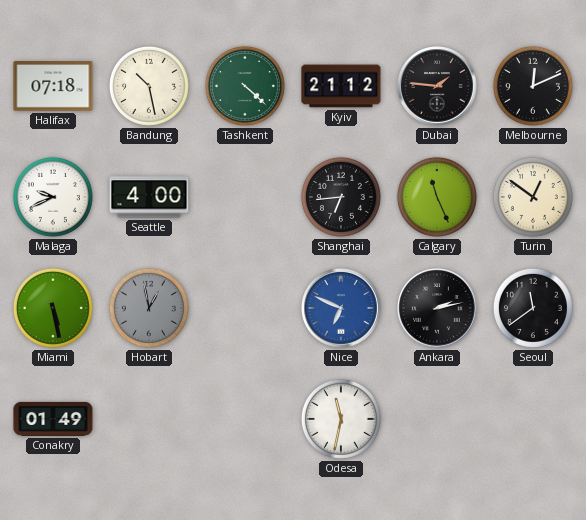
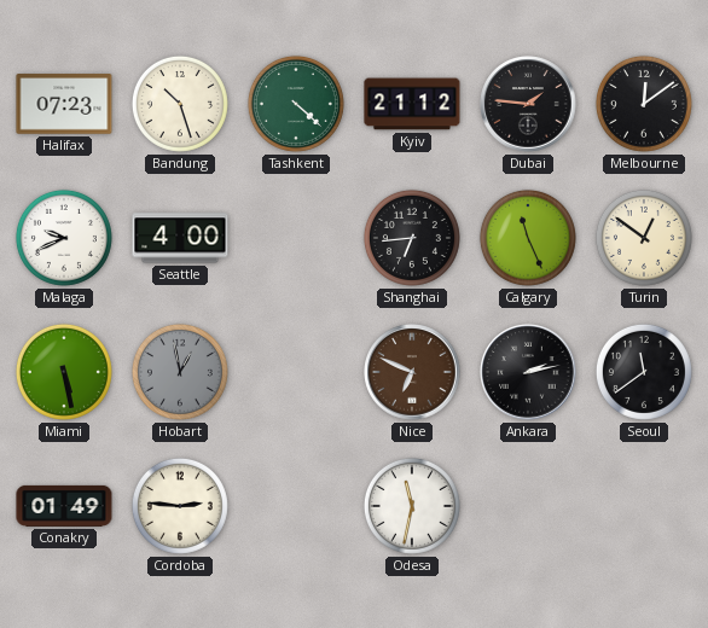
Halifax: 07:18 -> 07:23 (64, 104)
Bandung: 10:28 -> 10:27 (180, 104)
Melbourne: 12:11 -> 12:09 (644, 104)
Nice dial: blue -> brown (412, 372)
Cordoba: none -> 2:46 (180, 506)
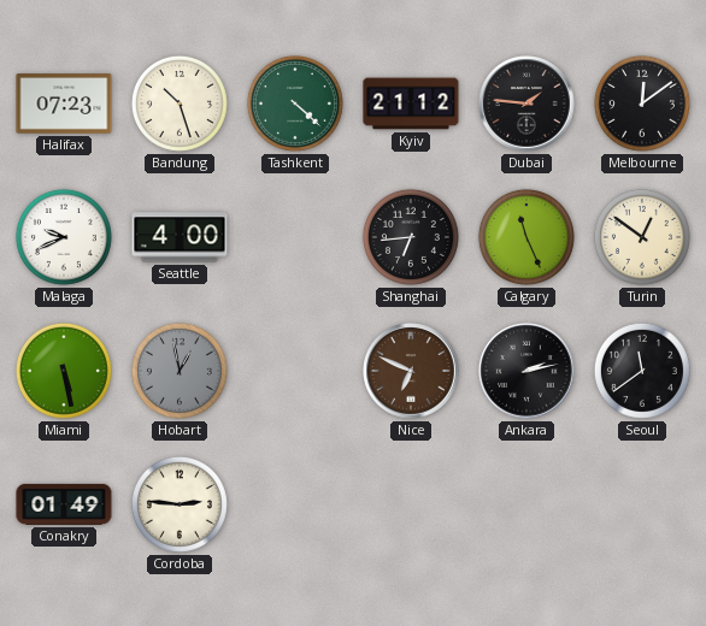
Odesa: 11:32 -> none (412, 506)
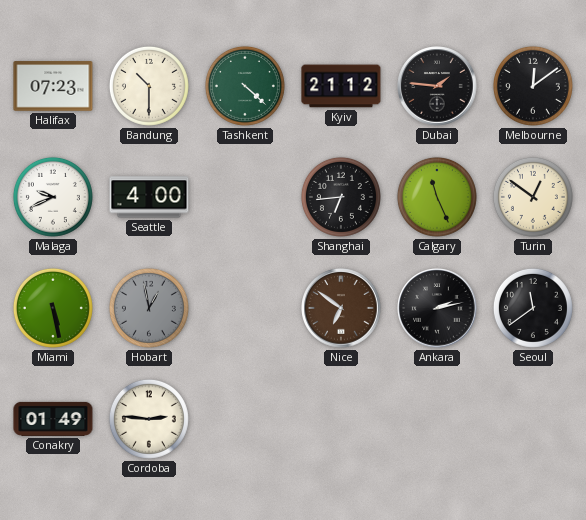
Bandung: 10:27 -> 10:30 (149, 86)
Nice: 6:49 -> 6:51 (341, 308)
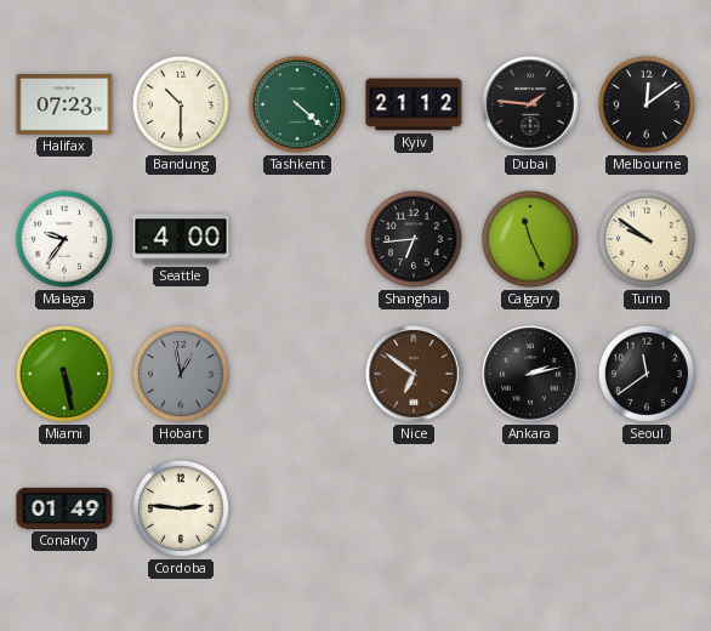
Malaga: 9:41 -> 9:36 (64, 239)
Turin: 12:51 -> 9:51 (647, 239)
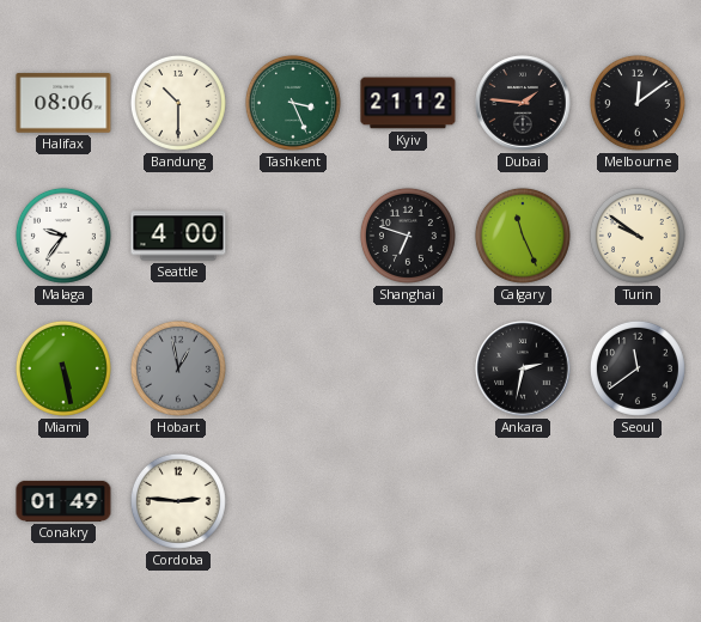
Halifax: 07:23 -> 08:06 (63, 103)
Tashkent: 4:22 -> 3:26 (293, 103)
Shanghai: 6:44 -> 6:48 (408, 236)
Nice: 6:51 -> none (414, 374)
Ankara: 2:13 -> 2:32 (523, 368)
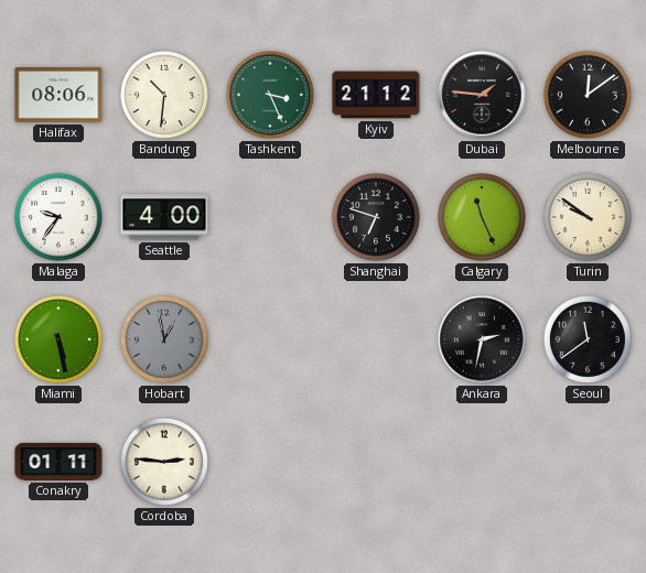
Bandung: 10:30 -> 10:31 (164, 95)
Conakry: 01:49 -> 01:11 (58, 462)
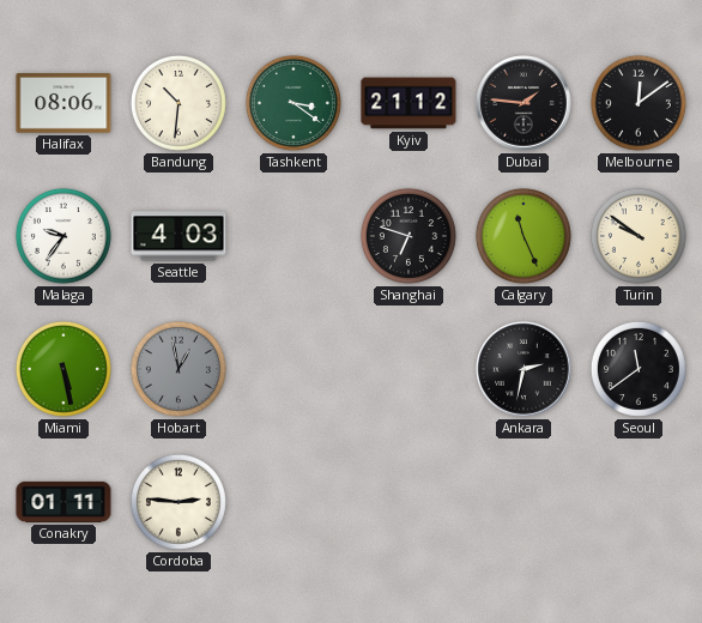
Tashkent: 3:26 -> 3:21 (293, 103)
Seattle: 4:00 -> 4:03 (178, 236)
